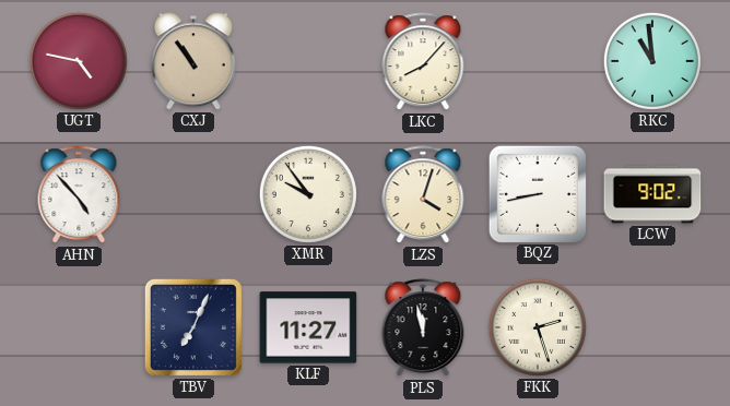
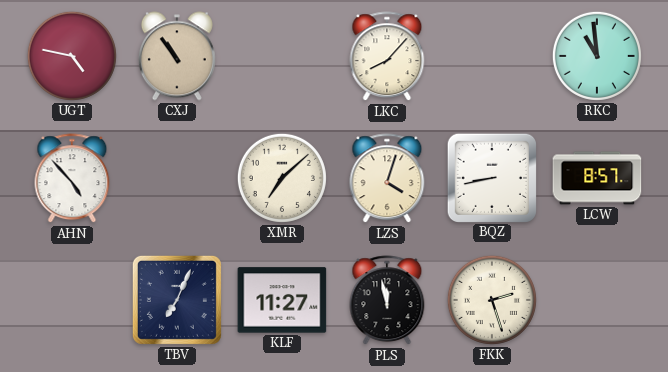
XMR: 9:54 -> 7:08 (282, 178)
LCW: 9:02 -> 8:57 (597, 178)
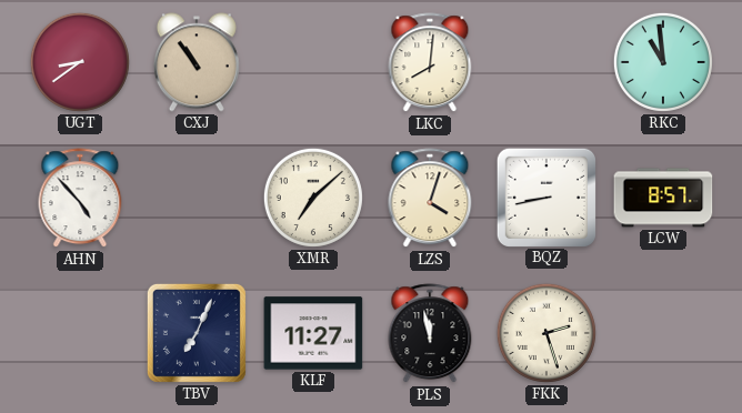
UGT: 4:47 -> 8:39 (80, 62)
LKC: 8:07 -> 8:01 (430, 63)
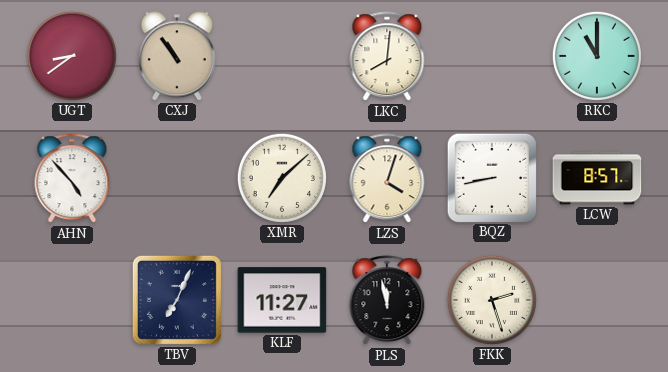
RKC: 10:59 -> 11:00 (597, 56)
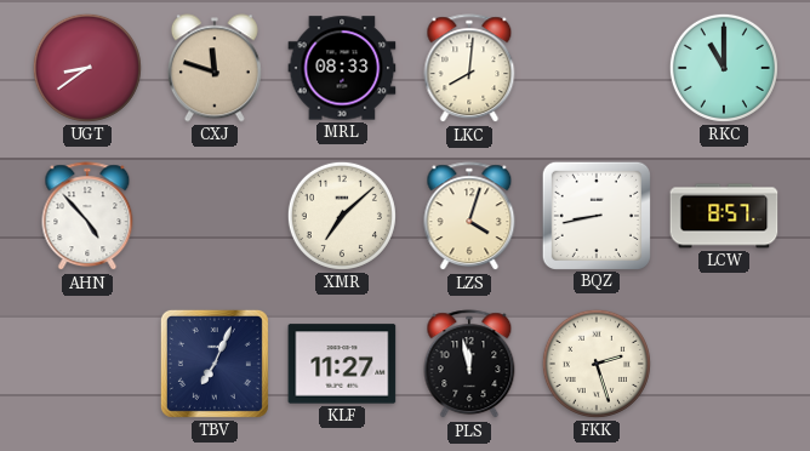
CXJ: 10:54 -> 11:48 (215, 68)
MRL: none -> 08:33 (342, 68)
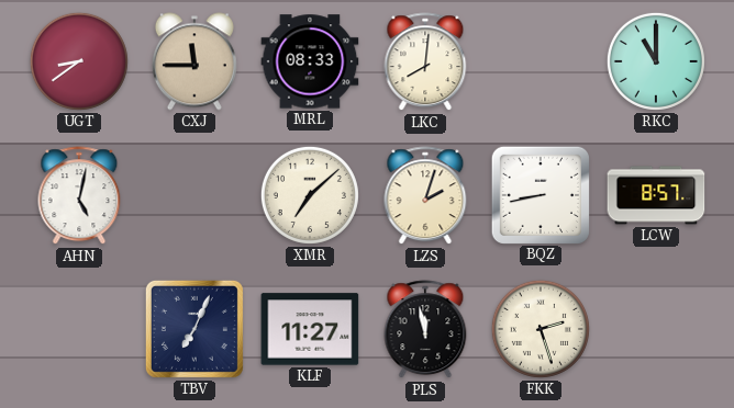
CXJ: 11:48 -> 11:45 (194, 61)
AHN: 4:53 -> 5:02 (79, 196)
LZS: 4:03 -> 2:03 (425, 196)
